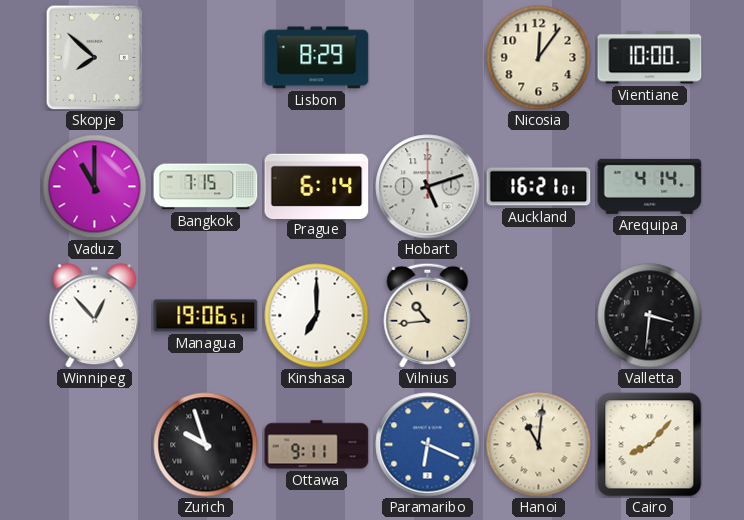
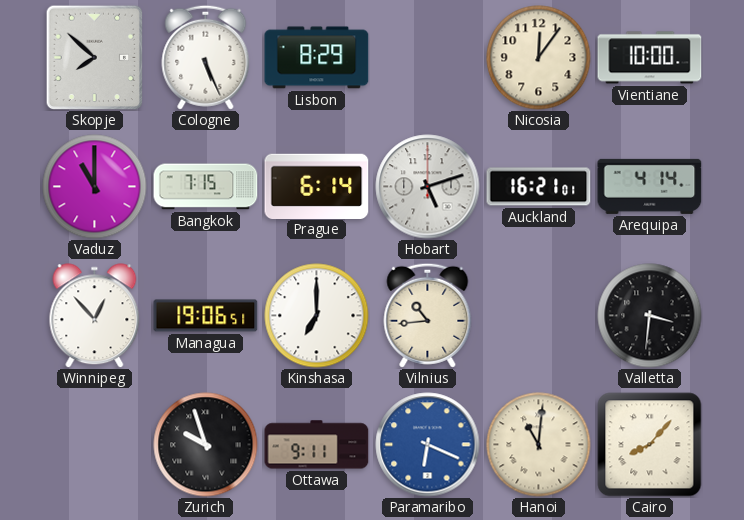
Cologne: none -> 5:26 (206, 57)
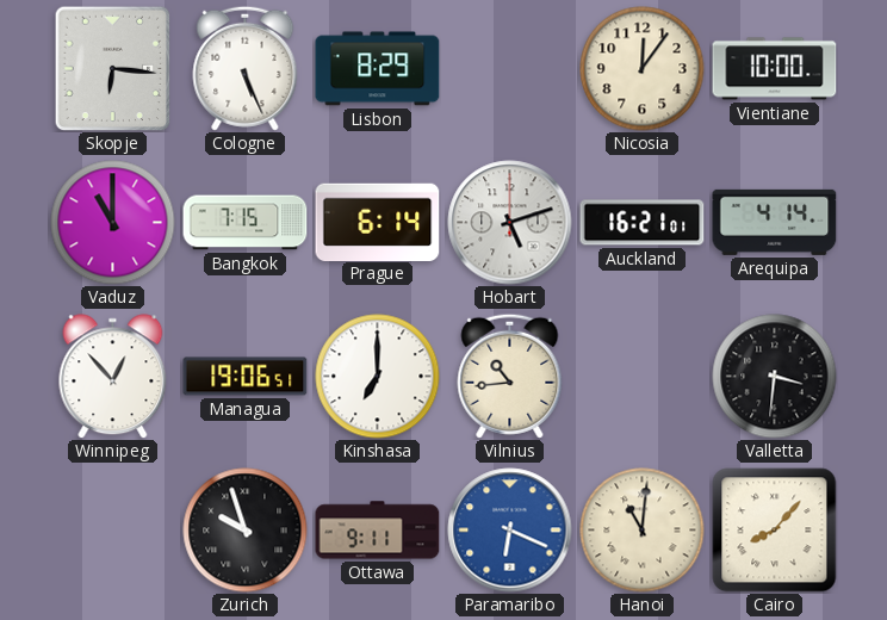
Skopje: 7:52 -> 6:16 (113, 68)
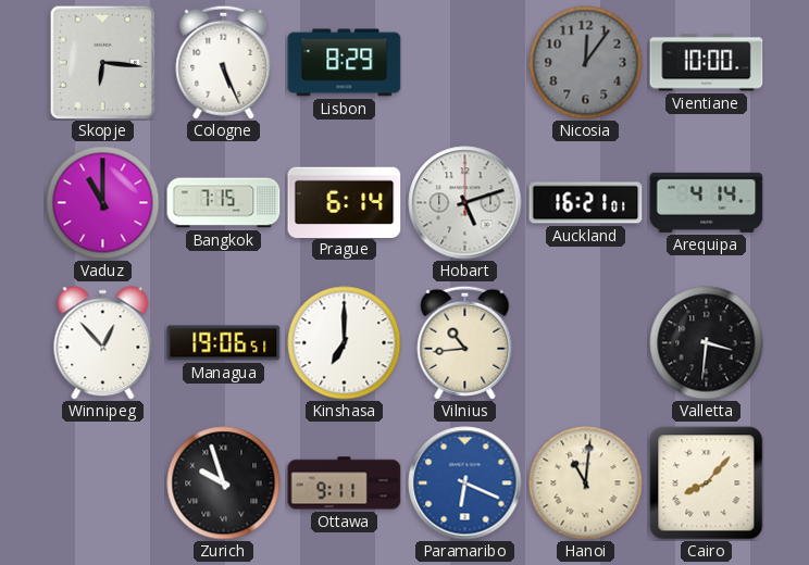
Nicosia dial: cream -> grey (586, 63)
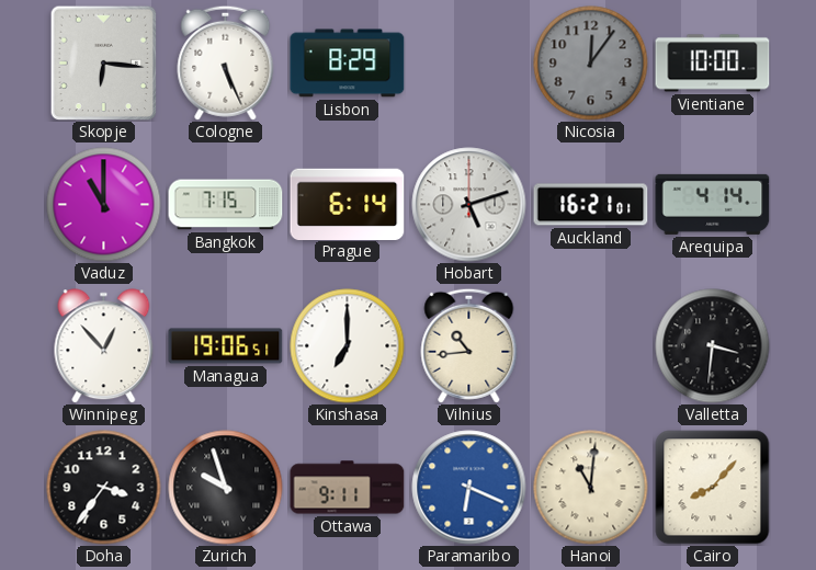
Doha: none -> 3:36 (104, 488)
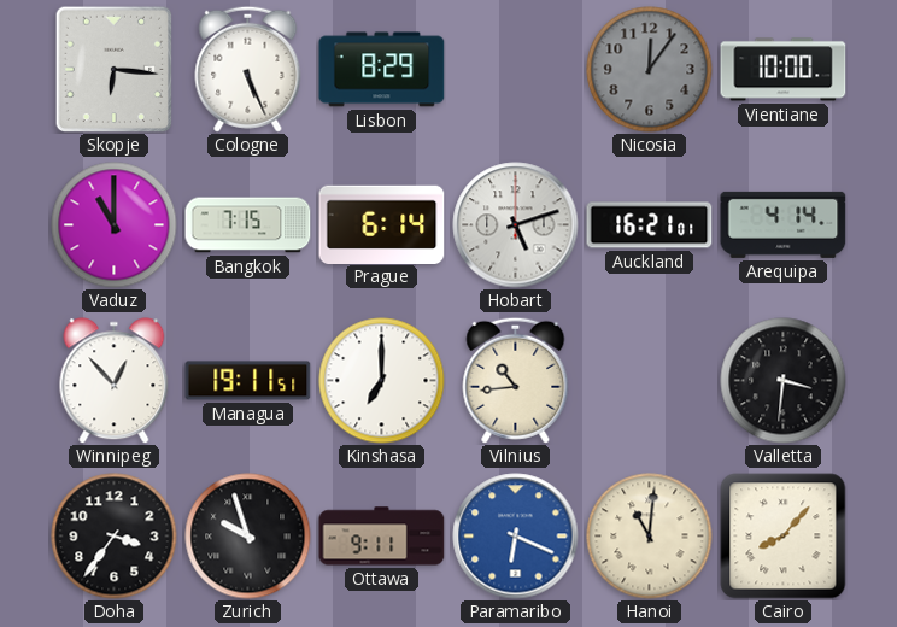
Managua: 19:06 -> 19:11 (248, 381)
